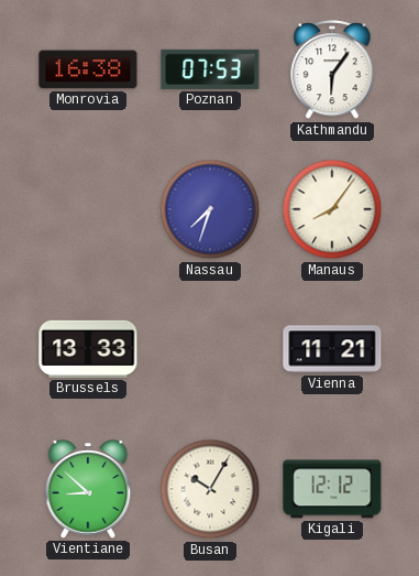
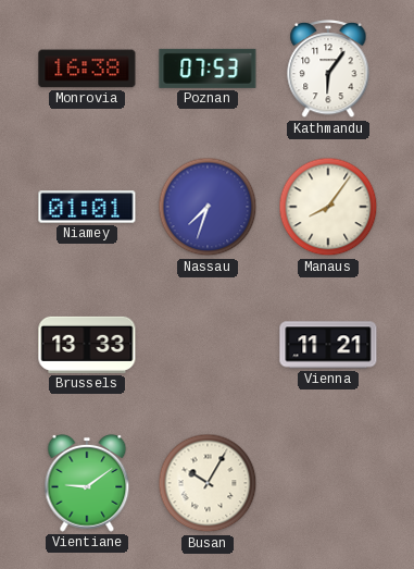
Niamey: none -> 01:01 (87, 207)
Vientiane: 8:52 -> 9:09 (87, 483)
Kigali: 12:12 -> none (332, 489)
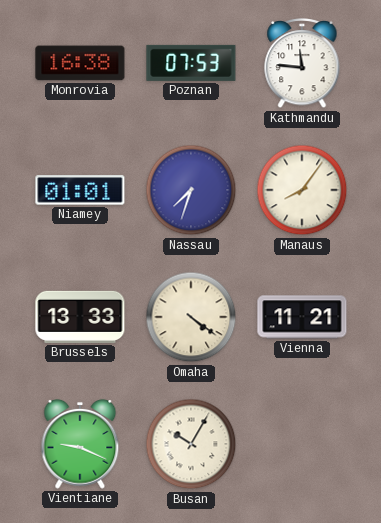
Kathmandu: 6:06 -> 11:46 (302, 64)
Omaha: none -> 4:21 (191, 317)
Vientiane: 9:09 -> 9:19 (80, 444)
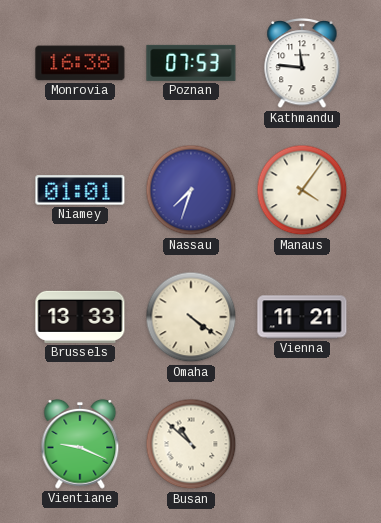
Manaus: 8:06 -> 4:06 (302, 190)
Busan: 10:05 -> 10:52 (191, 444)
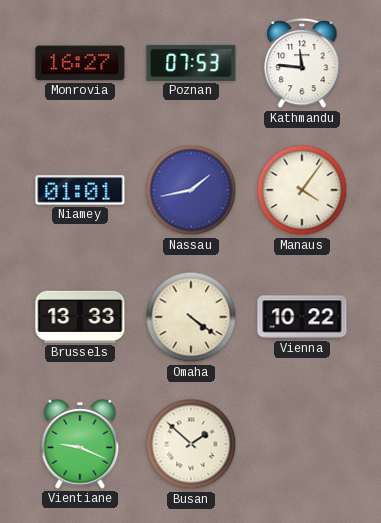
Monrovia: 16:38 -> 16:27 (80, 63)
Nassau: 7:33 -> 1:43 (191, 190)
Vienna: 11:21 -> 10:22 (302, 317)
Busan: 10:52 -> 1:52 (191, 444)
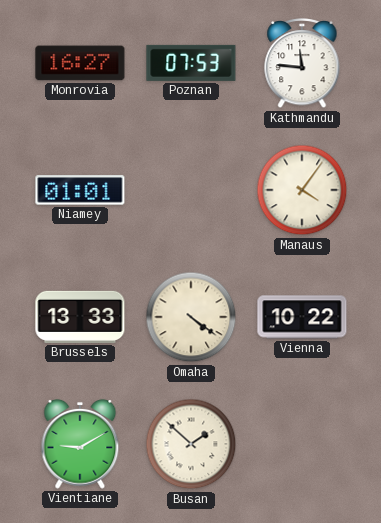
Nassau: 1:43 -> none (191, 190)
Vientiane: 9:19 -> 9:10 (80, 444)
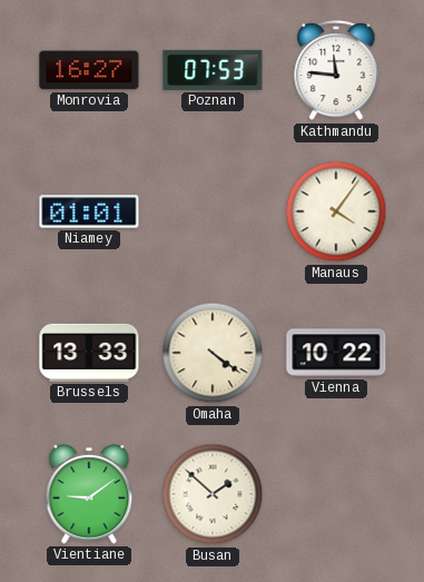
Vientiane: 9:10 -> 9:09 (89, 494)
